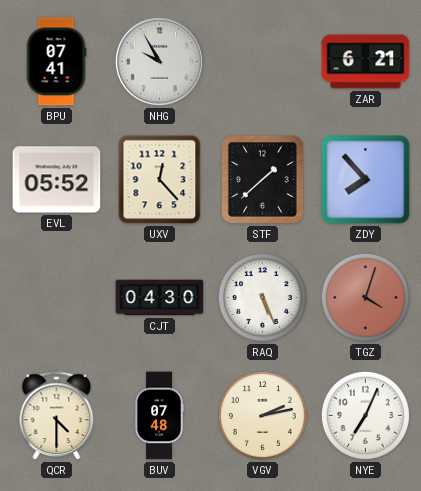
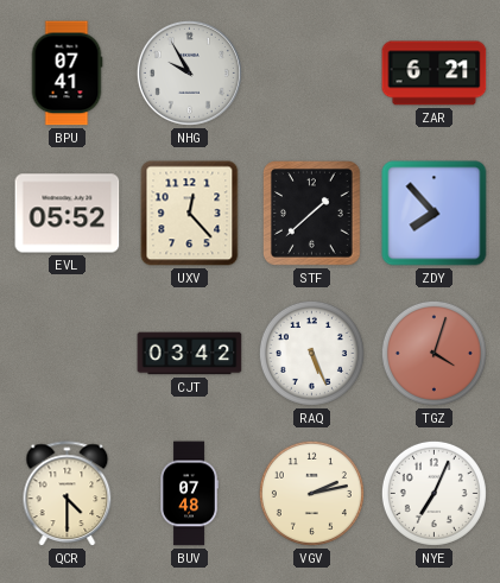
CJT: 04:30 -> 03:42 (190, 354)
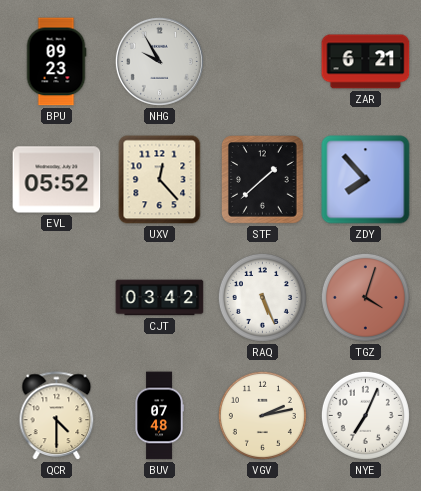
BPU: 07:41 -> 09:23 (56, 62)
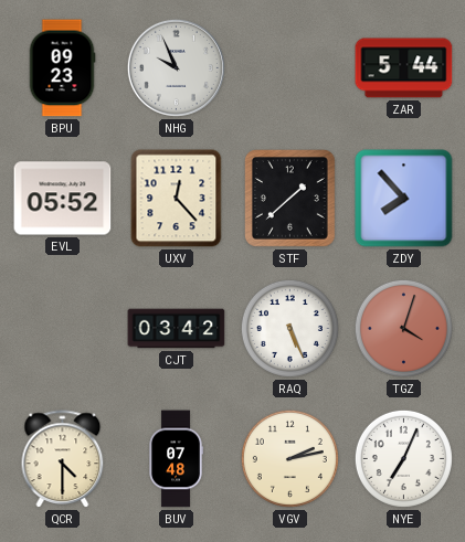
NHG: 9:55 -> 9:56 (176, 67)
ZAR: 6:21 -> 5:44 (404, 68)
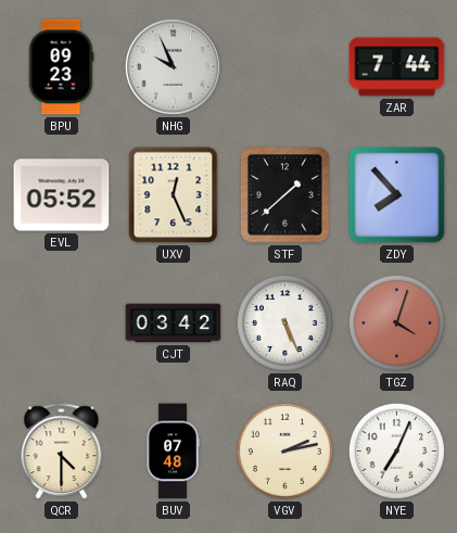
ZAR: 5:44 -> 7:44 (397, 67)
UXV: 12:23 -> 12:26 (174, 195)
